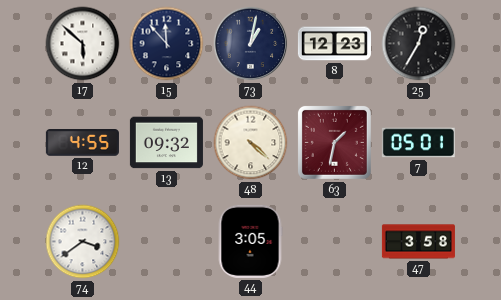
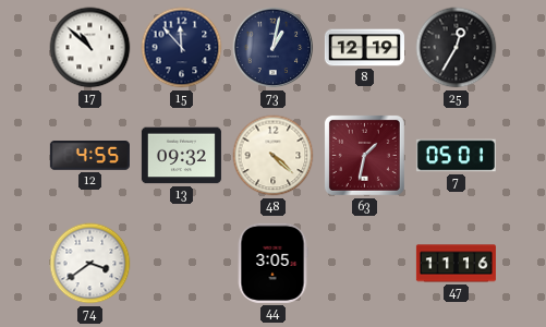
17: 5:52 -> 10:52 (90, 48)
8: 12:23 -> 12:19 (364, 48)
47: 3:58 -> 11:16 (456, 264)
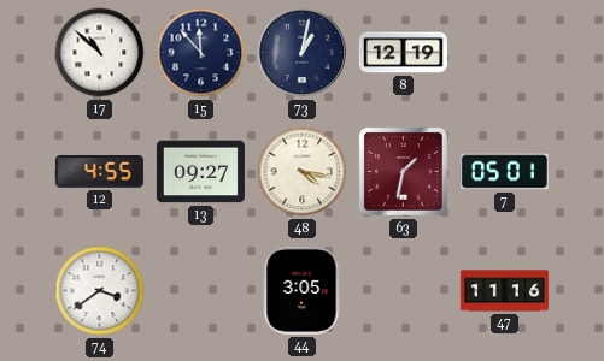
25: 12:35 -> none (457, 48)
13: 09:32 -> 09:27 (200, 172)
48: 4:22 -> 4:17 (303, 172)
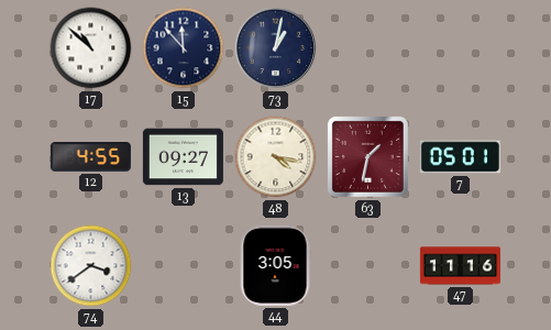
8: 12:19 -> none (403, 53)
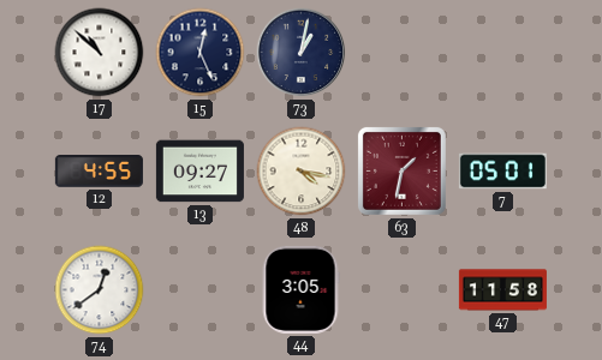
15: 11:53 -> 12:26 (201, 53)
74: 3:39 -> 12:39 (100, 290)
47: 11:16 -> 11:58 (502, 290)
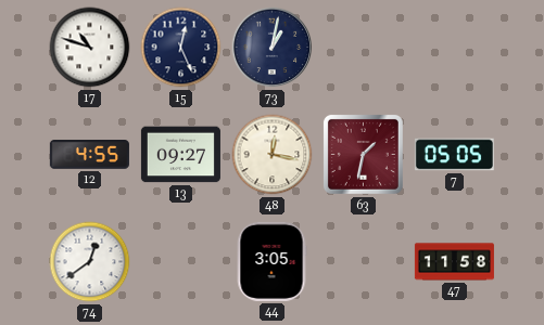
17: 10:52 -> 10:48 (90, 48)
48: 4:17 -> 12:17 (273, 155)
7: 05:01 -> 05:05 (454, 155)
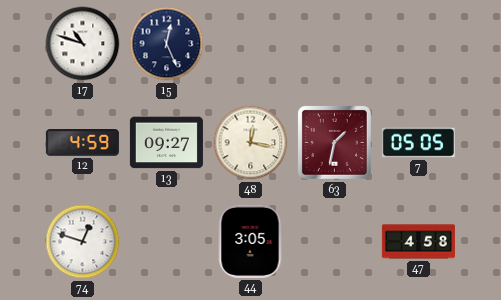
73: 1:02 -> none (273, 48)
12: 4:55 -> 4:59 (82, 143)
74: 12:39 -> 12:48 (83, 242)
47: 11:58 -> 4:58 (418, 242)
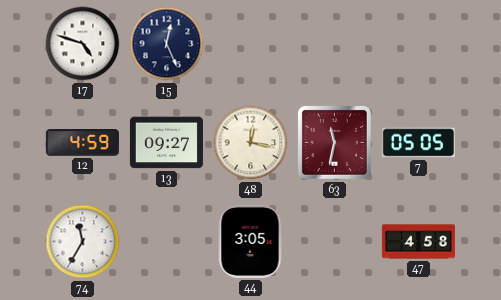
17: 10:48 -> 4:48 (83, 44)
63: 1:32 -> 11:32 (334, 142)
74: 12:48 -> 11:35 (83, 242)
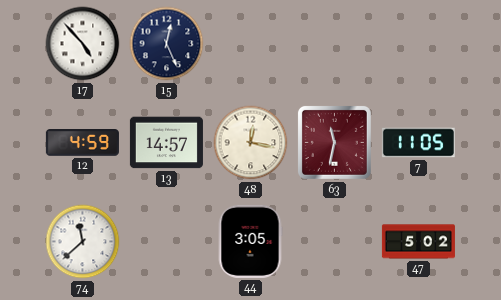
17: 4:48 -> 4:53 (83, 44)
13: 09:27 -> 14:57 (166, 143)
7: 05:05 -> 11:05 (418, 143)
74: 11:35 -> 11:38 (83, 242)
47: 4:58 -> 5:02 (418, 242)
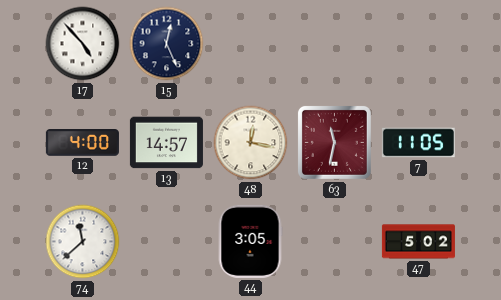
12: 4:59 -> 4:00 (82, 143)
